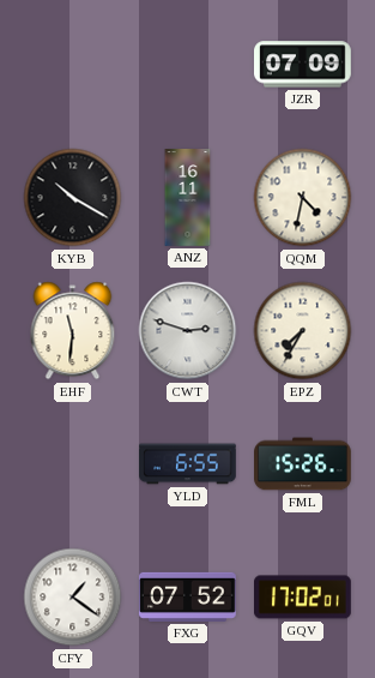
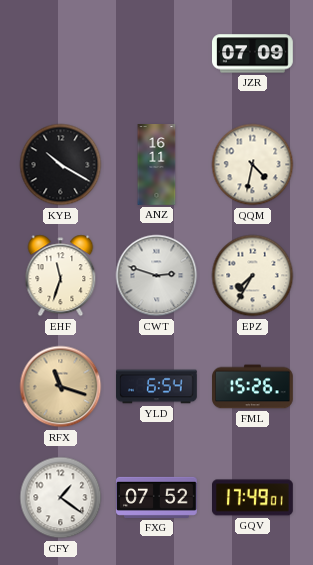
EHF: 11:31 -> 11:33 (61, 276)
RFX: none -> 11:18 (61, 387)
YLD: 6:55 -> 6:54 (157, 387)
GQV: 17:02 -> 17:49 (253, 498)
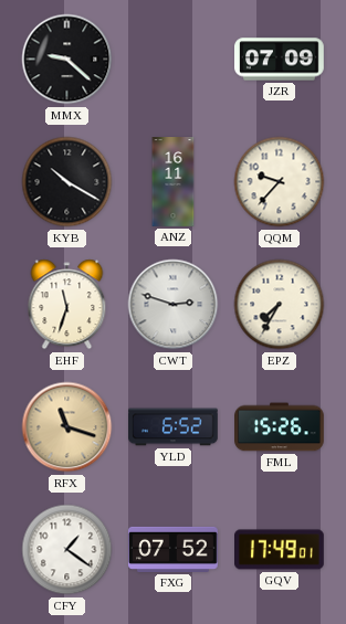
MMX: none -> 9:22 (67, 60)
QQM: 4:32 -> 9:37 (280, 182)
YLD: 6:54 -> 6:52 (174, 427)
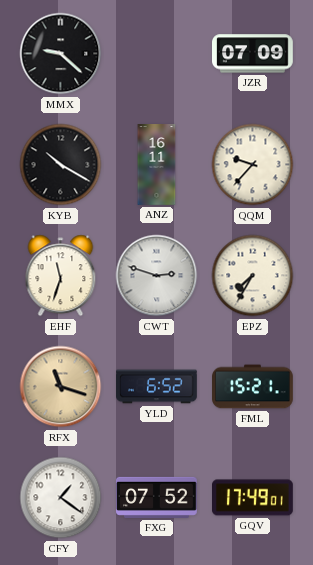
FML: 15:26 -> 15:21 (253, 387)
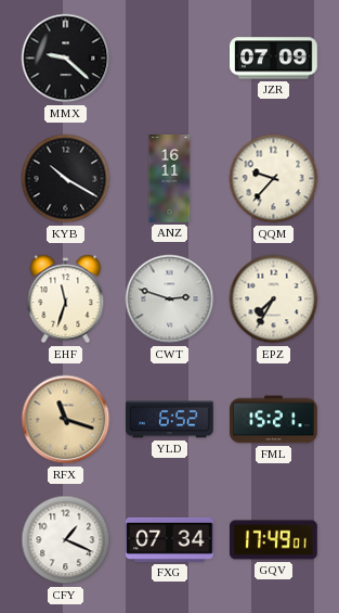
CFY: 1:21 -> 1:19 (66, 540)
FXG: 07:52 -> 07:34 (170, 539)
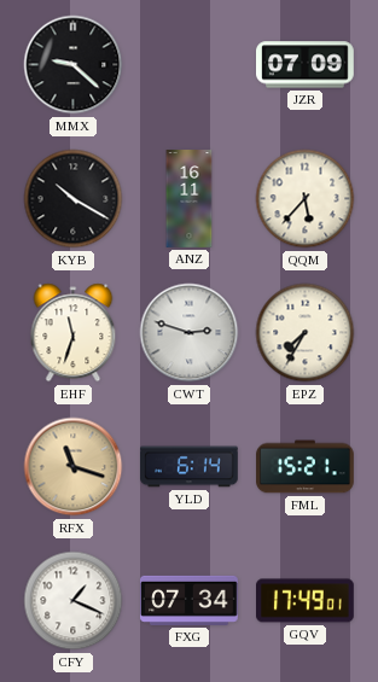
QQM: 9:37 -> 5:37 (306, 199)
YLD: 6:52 -> 6:14 (190, 467)
